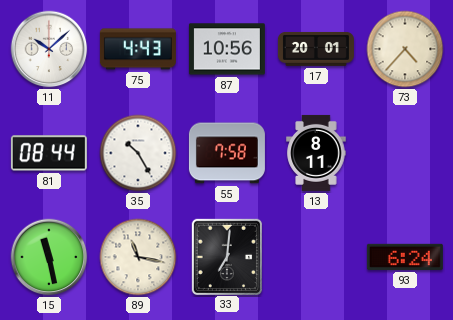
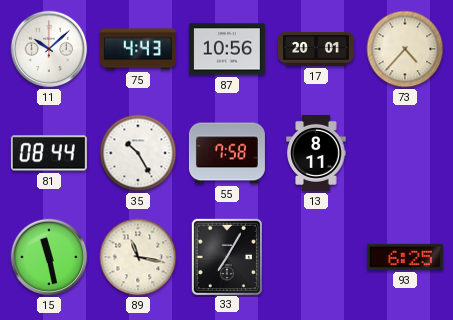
33: 7:01 -> 7:05 (226, 256)
93: 6:24 -> 6:25 (405, 257)
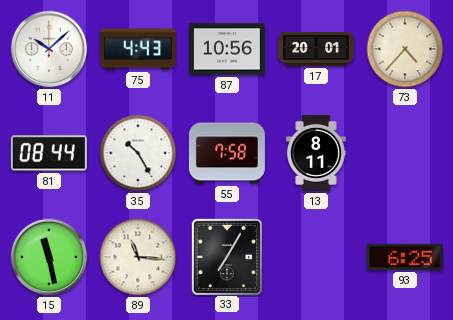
89: 11:17 -> 11:16 (138, 257)
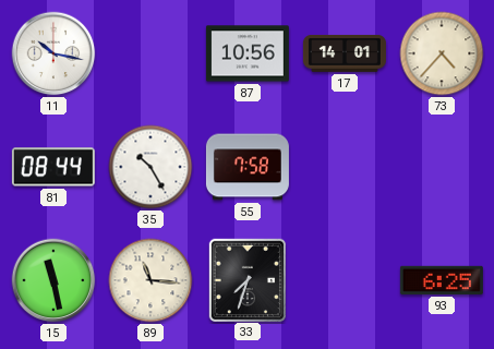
11: 10:08 -> 10:17 (53, 53)
75: 4:43 -> none (138, 49)
17: 20:01 -> 14:01 (345, 53)
13: 8:11 -> none (316, 153)
33: 7:05 -> 7:33 (246, 279)
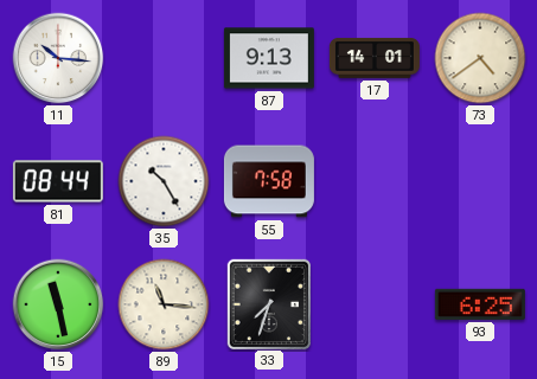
11: 10:17 -> 10:16 (58, 58)
87: 10:56 -> 9:13 (269, 58)
73: 4:37 -> 4:39 (480, 58)
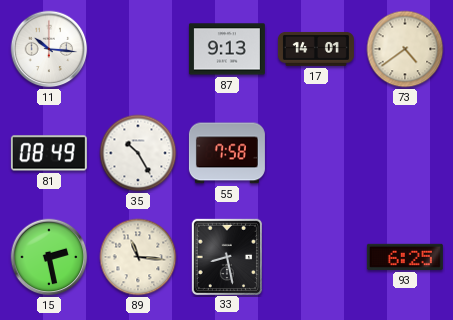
81: 08:44 -> 08:49 (49, 153)
15: 11:28 -> 2:28 (49, 257)
33: 7:33 -> 8:28 (226, 256)
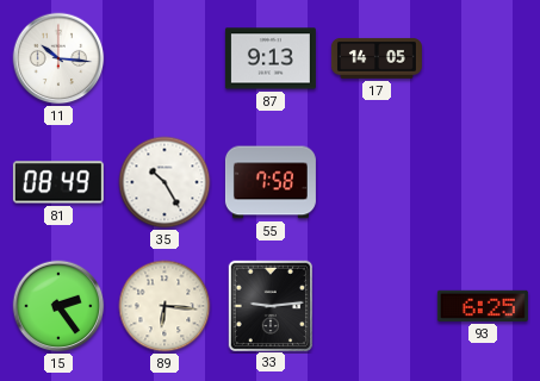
17: 14:01 -> 14:05 (377, 58)
73: 4:39 -> none (405, 49)
15: 2:28 -> 2:24 (58, 306)
89: 11:16 -> 6:16 (165, 306)
33: 8:28 -> 9:14 (269, 305)
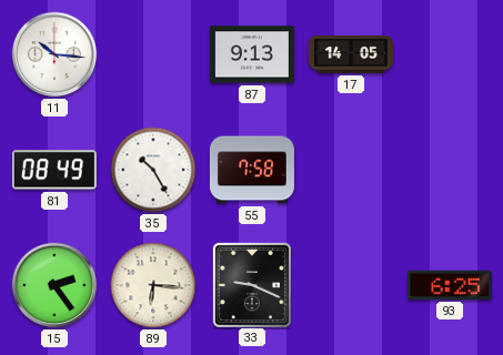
33: 9:14 -> 9:19 (251, 284)
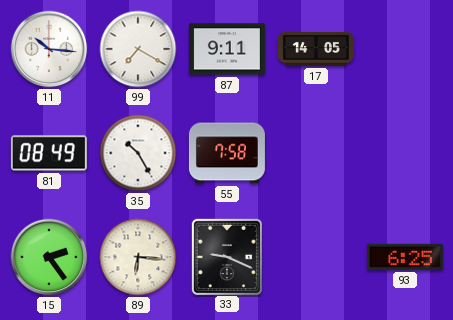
99: none -> 7:20 (138, 49)
87: 9:13 -> 9:11 (227, 49)
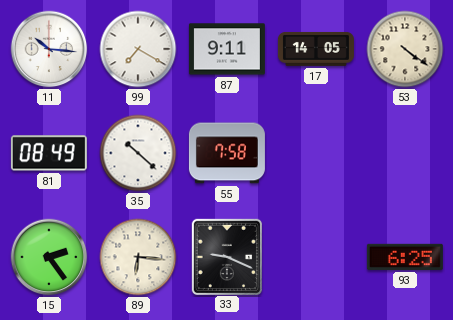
53: none -> 4:21 (405, 49)
35: 10:25 -> 10:22 (138, 153)
